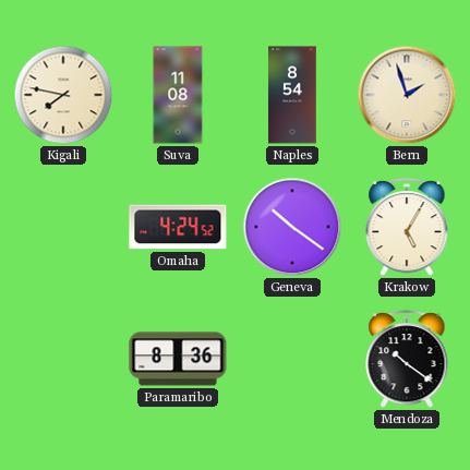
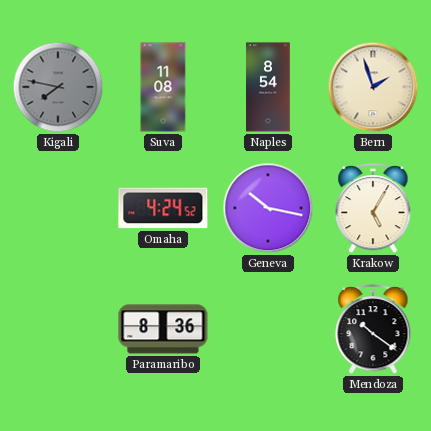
Kigali dial: cream -> grey (58, 87)
Geneva: 10:21 -> 10:17 (268, 208)
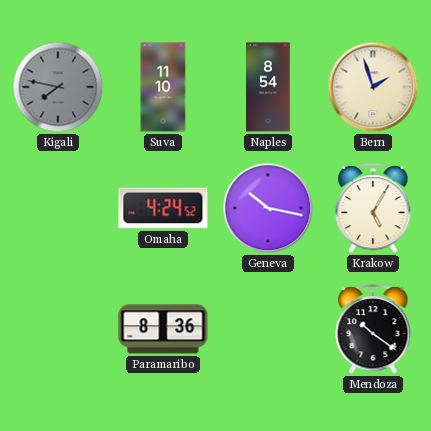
Suva: 11:08 -> 11:10 (163, 87)
